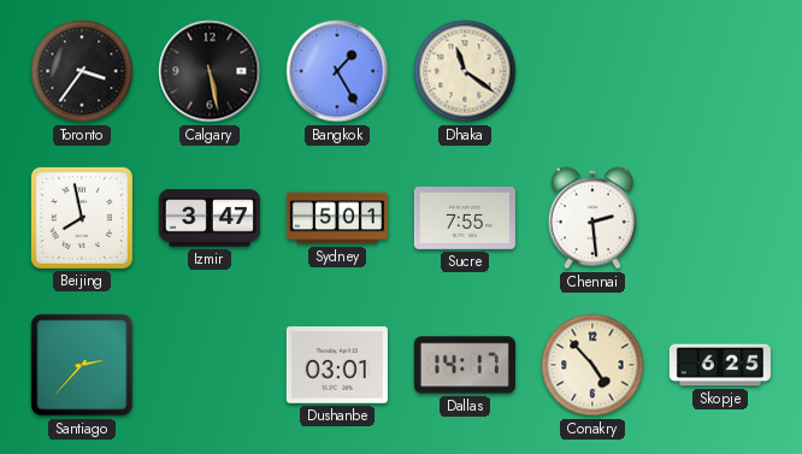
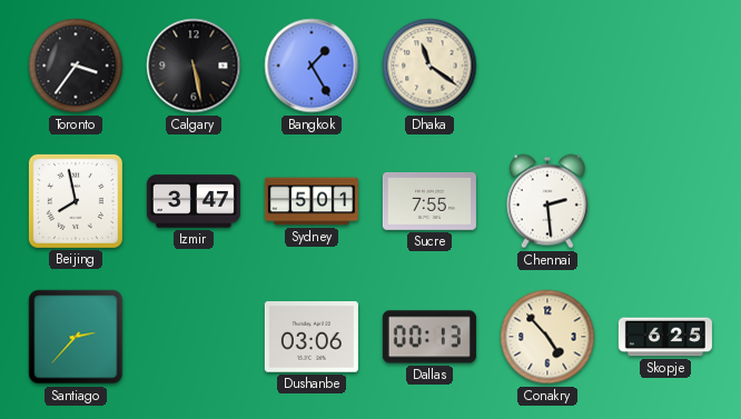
Dushanbe: 03:01 -> 03:06 (312, 337)
Dallas: 14:17 -> 00:13 (429, 337)
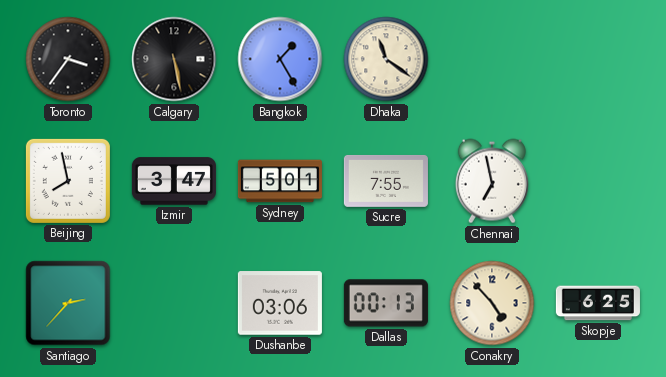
Chennai: 2:29 -> 6:58 (492, 181)
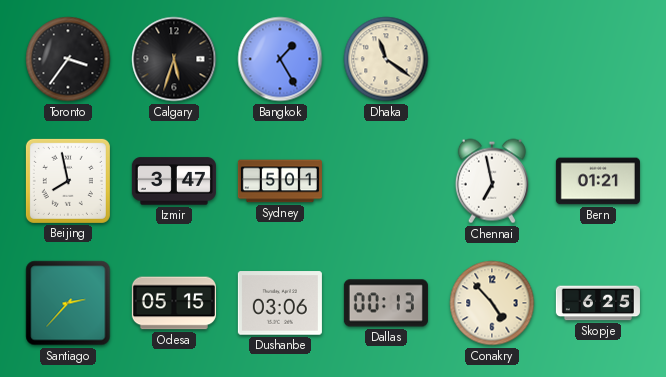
Calgary: 5:28 -> 5:33 (174, 59)
Sucre: 7:55 -> none (386, 181)
Bern: none -> 01:21 (598, 181)
Odesa: none -> 05:15 (174, 303)
